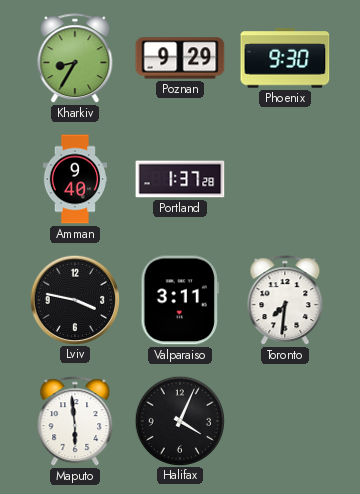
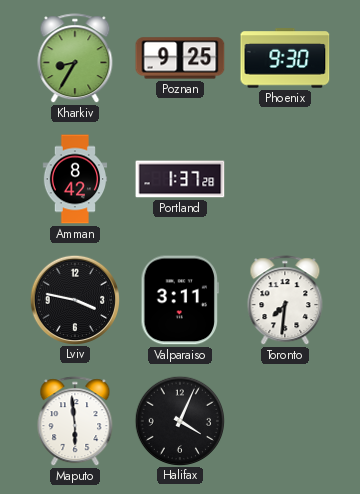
Poznan: 9:29 -> 9:25 (180, 58)
Amman: 9:40 -> 8:42 (75, 179)
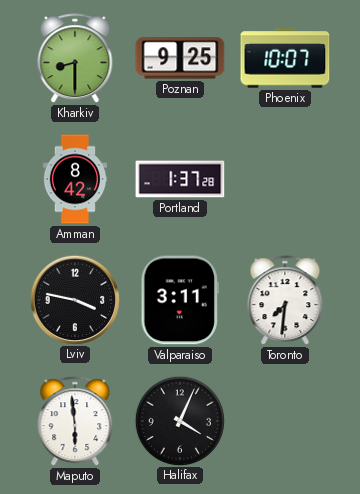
Kharkiv: 8:35 -> 8:30 (75, 59)
Phoenix: 9:30 -> 10:07 (285, 58)
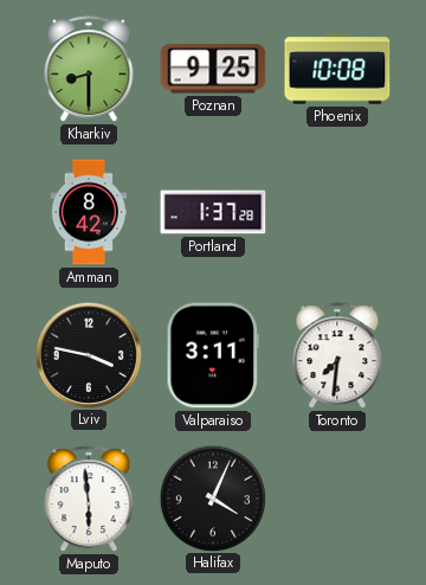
Phoenix: 10:07 -> 10:08 (337, 69)
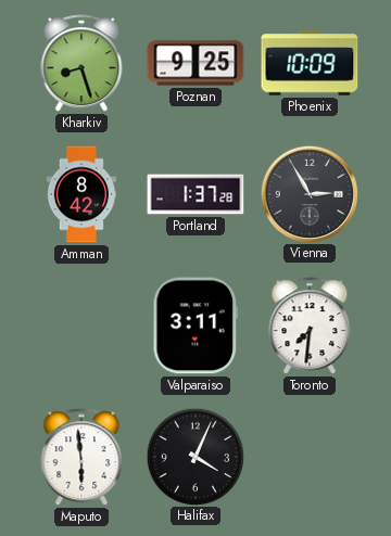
Kharkiv: 8:30 -> 8:27 (81, 64)
Phoenix: 10:08 -> 10:09 (310, 63)
Vienna: none -> 2:55 (308, 193)
Lviv: 3:47 -> none (88, 354)
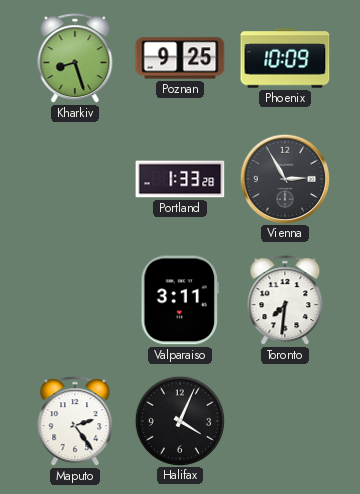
Amman: 8:42 -> none (81, 194)
Portland: 1:37 -> 1:33 (180, 179)
Maputo: 5:59 -> 2:24 (75, 422)
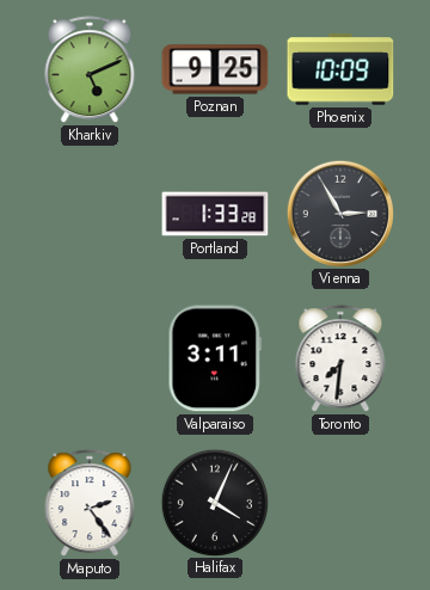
Kharkiv: 8:27 -> 5:11 (90, 70)
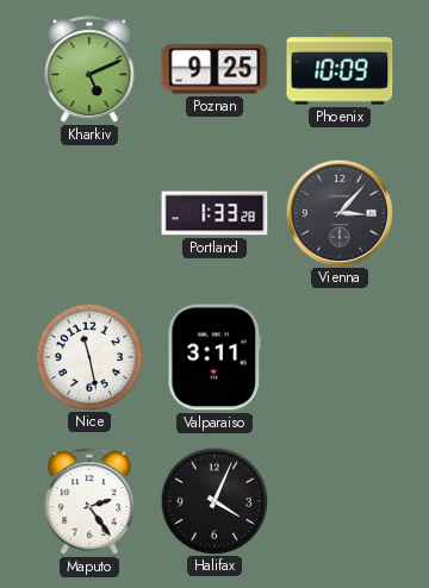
Vienna: 2:55 -> 3:07 (338, 212)
Nice: none -> 11:28 (88, 356)
Toronto: 7:31 -> none (340, 359)
